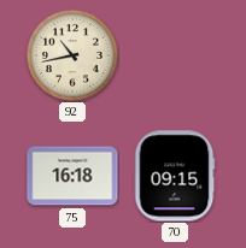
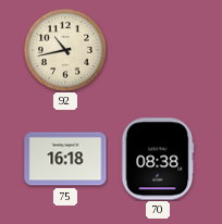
70: 09:15 -> 08:38 (158, 159)
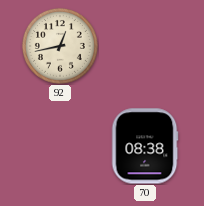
92: 10:43 -> 12:43 (60, 46)
75: 16:18 -> none (65, 159)
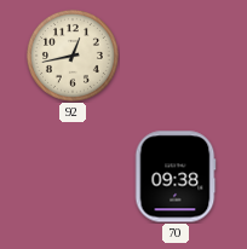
70: 08:38 -> 09:38 (176, 176)
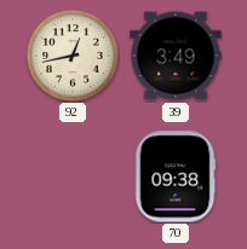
39: none -> 3:49 (176, 56)
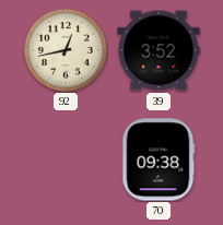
39: 3:49 -> 3:52 (159, 50)
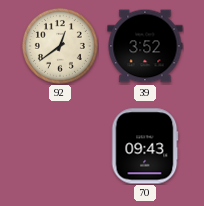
92: 12:43 -> 12:39 (60, 46)
70: 09:38 -> 09:43 (145, 146)
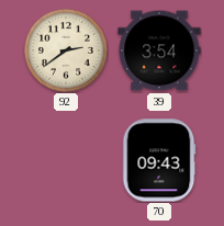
92: 12:39 -> 2:39 (66, 50)
39: 3:52 -> 3:54 (159, 50)
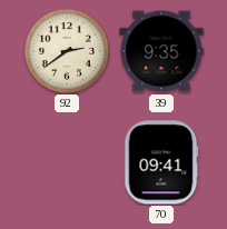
39: 3:54 -> 9:35 (161, 51)
70: 09:43 -> 09:41 (161, 162)
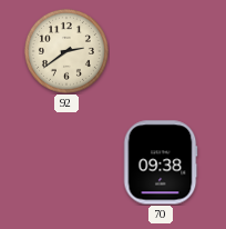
39: 9:35 -> none (161, 51)
70: 09:41 -> 09:38 (161, 162)
